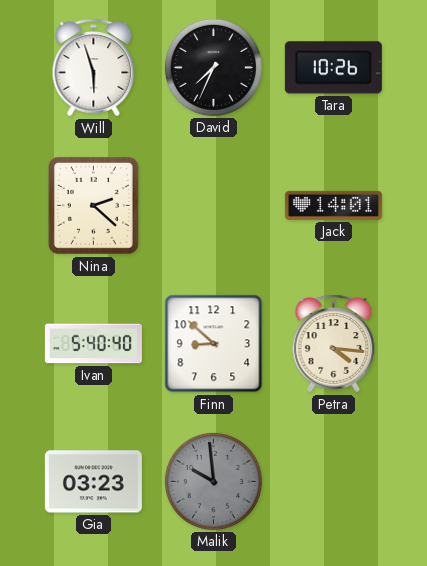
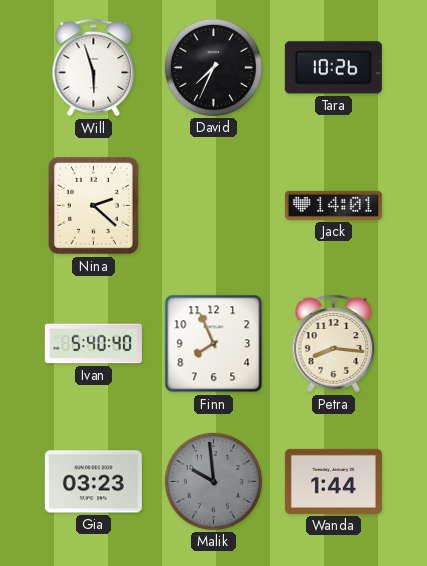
Finn: 8:52 -> 7:56 (214, 344)
Petra: 4:16 -> 8:16 (334, 344)
Wanda: none -> 1:44 (333, 481)
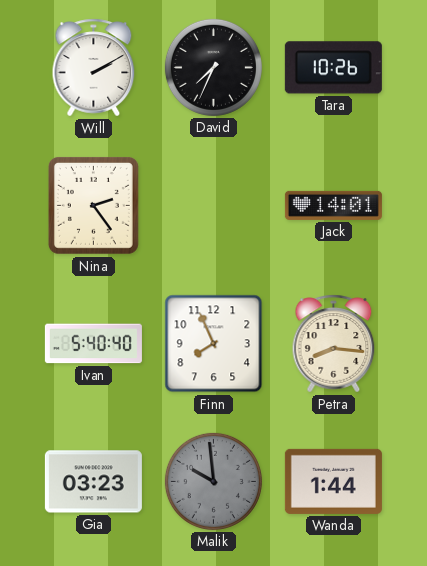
Will: 5:57 -> 2:10 (94, 68)
Nina: 2:22 -> 2:24 (93, 205)
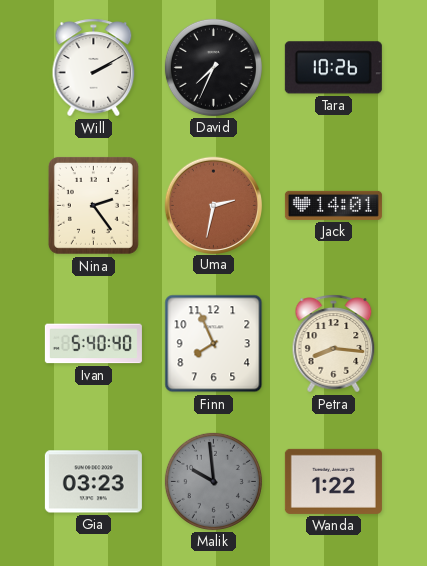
Uma: none -> 2:32 (213, 205)
Wanda: 1:44 -> 1:22 (333, 481)
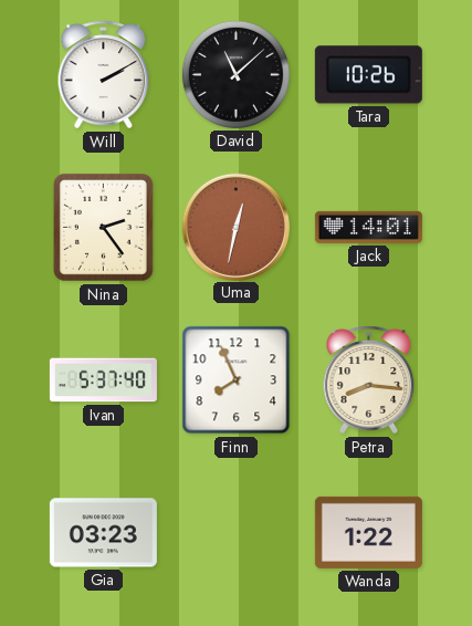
David: 7:34 -> 11:08 (235, 74)
Uma: 2:32 -> 12:32 (235, 227)
Ivan: 5:40 -> 5:37 (103, 380)
Malik: 9:59 -> none (213, 481)
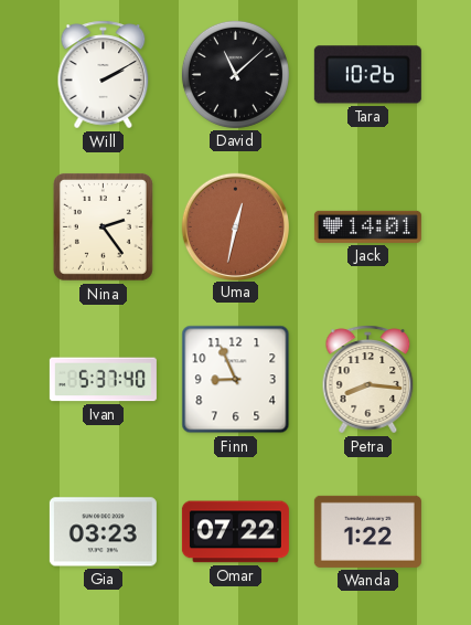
Finn: 7:56 -> 8:56 (236, 380)
Omar: none -> 07:22 (235, 532)
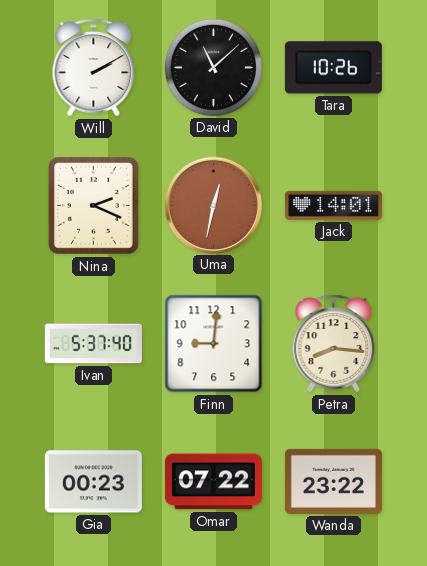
Nina: 2:24 -> 2:19 (93, 205)
Finn: 8:56 -> 9:01 (214, 344)
Gia: 03:23 -> 00:23 (93, 482)
Wanda: 1:22 -> 23:22 (333, 481)
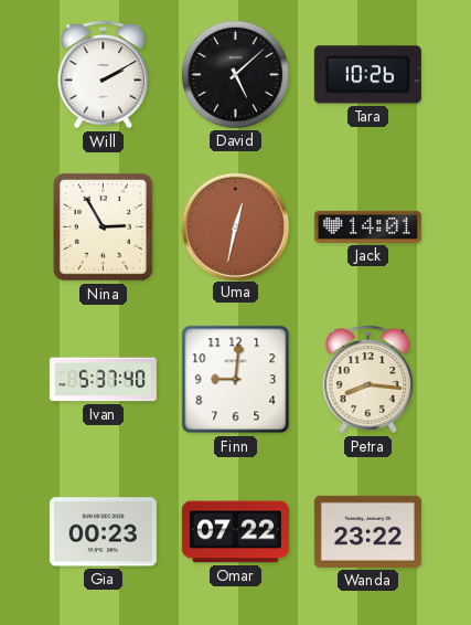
David: 11:08 -> 5:08 (235, 74)
Nina: 2:19 -> 2:55 (103, 226)
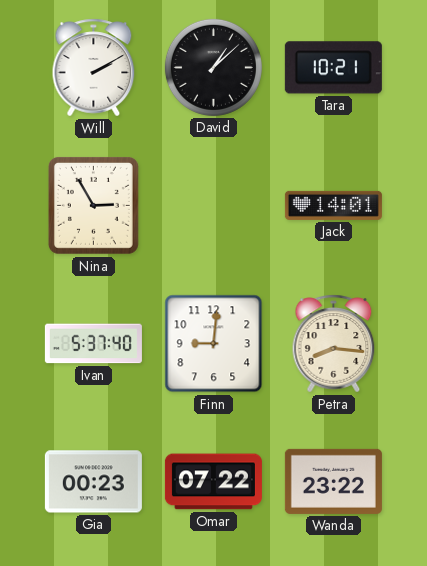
David: 5:08 -> 1:08 (213, 67)
Tara: 10:26 -> 10:21 (333, 68)
Uma: 12:32 -> none (235, 226)
